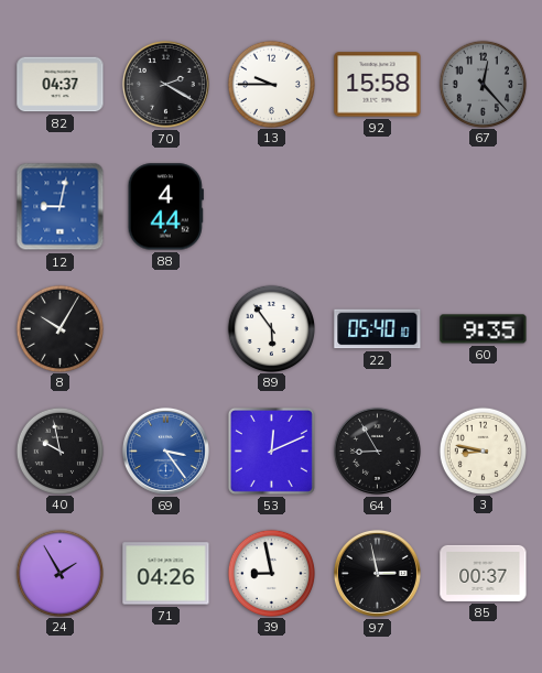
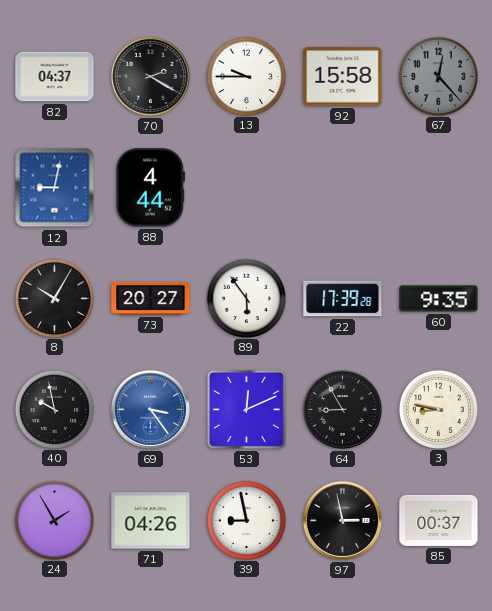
73: none -> 20:27 (151, 298)
22: 05:40 -> 17:39 (343, 299)
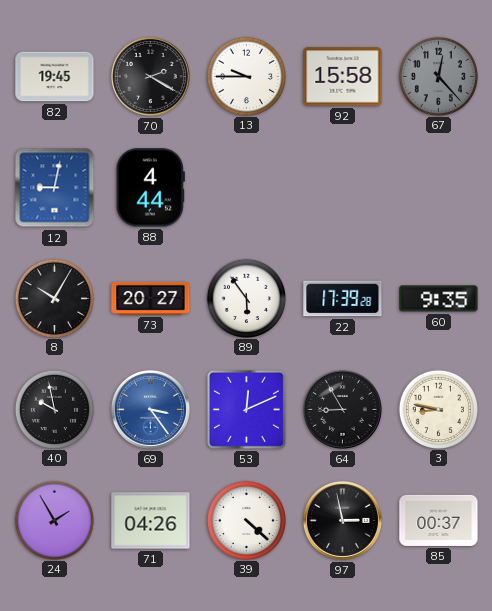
82: 04:37 -> 19:45 (55, 77)
39: 8:58 -> 4:22 (246, 520)
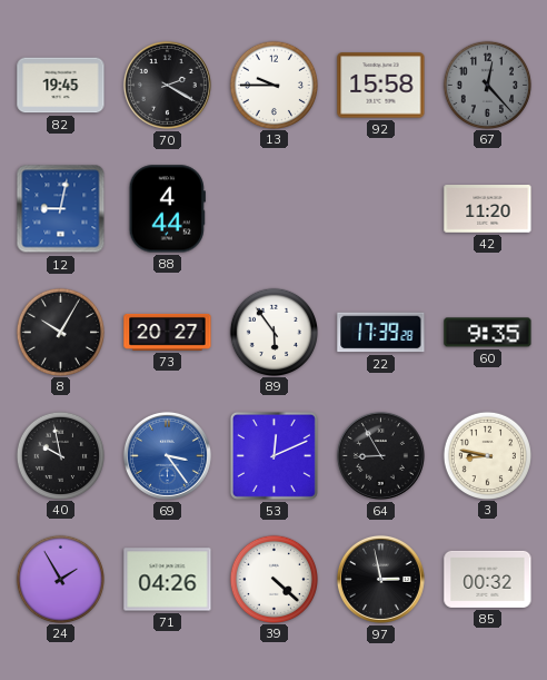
42: none -> 11:20 (488, 209)
85: 00:37 -> 00:32 (488, 579)
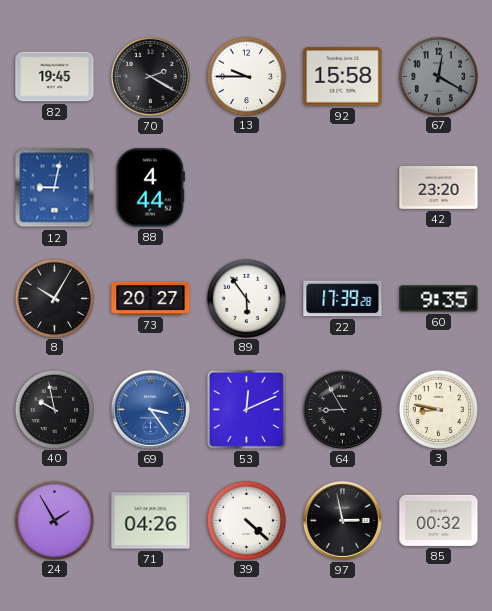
67: 12:23 -> 12:20 (438, 76)
42: 11:20 -> 23:20 (439, 188)
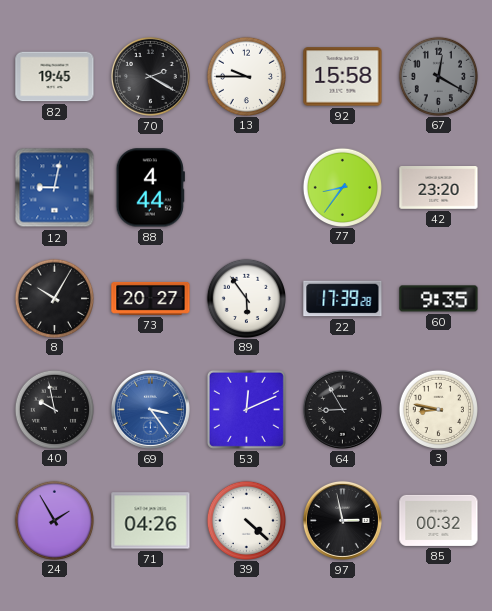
77: none -> 8:36 (342, 187)
